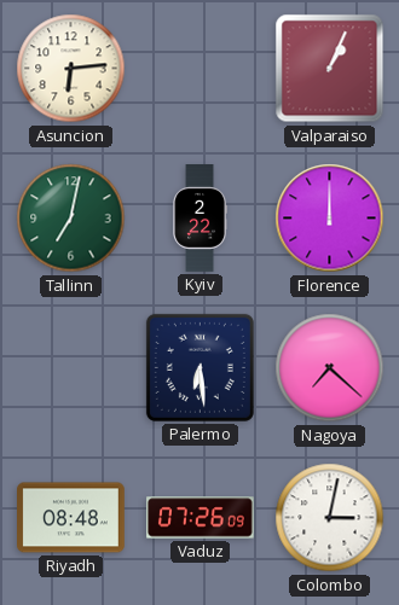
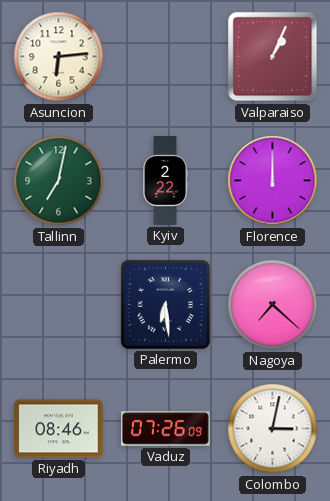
Riyadh: 08:48 -> 08:46 (59, 429)
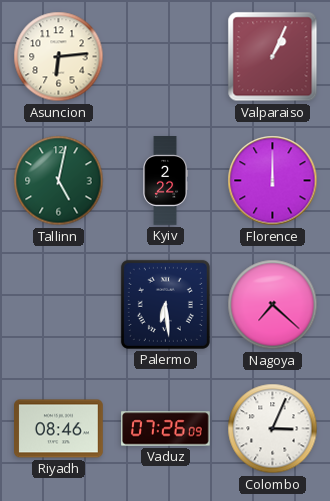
Tallinn: 7:02 -> 5:02 (59, 181)
Colombo: 3:02 -> 3:04 (273, 429)
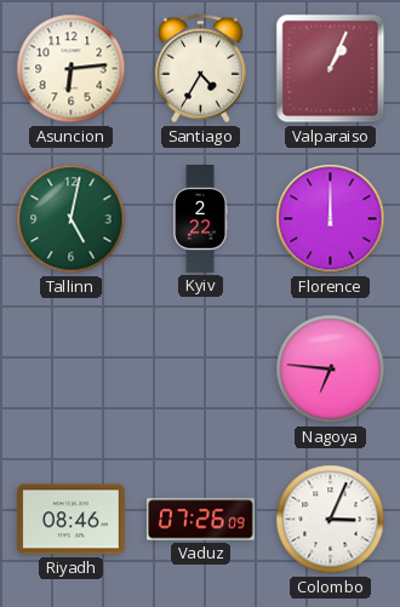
Santiago: none -> 4:35 (200, 69)
Palermo: 6:29 -> none (165, 304)
Nagoya: 7:22 -> 6:46 (331, 370)
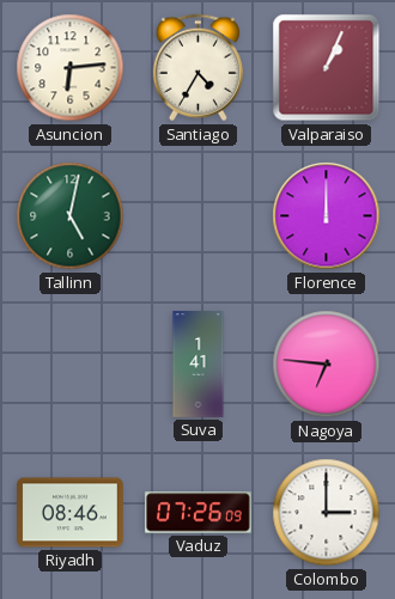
Kyiv: 2:22 -> none (200, 219)
Suva: none -> 1:41 (199, 365)
Colombo: 3:04 -> 3:00 (327, 513)
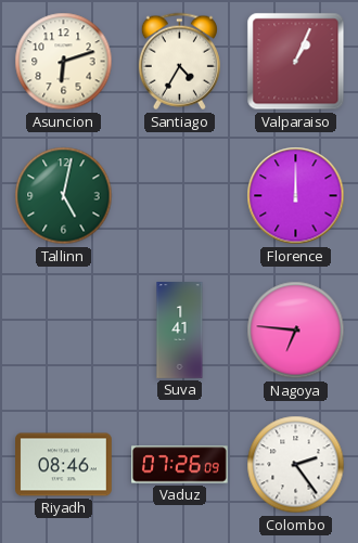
Asuncion: 6:14 -> 6:12 (64, 62)
Colombo: 3:00 -> 2:24 (296, 465)
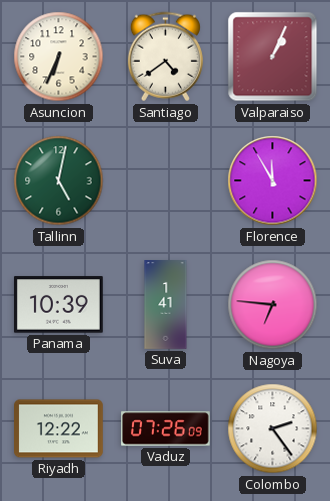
Asuncion: 6:12 -> 6:34 (59, 57)
Santiago: 4:35 -> 4:39 (165, 57)
Florence: 12:00 -> 11:55 (273, 181)
Panama: none -> 10:39 (58, 305)
Riyadh: 08:46 -> 12:22 (59, 429)
